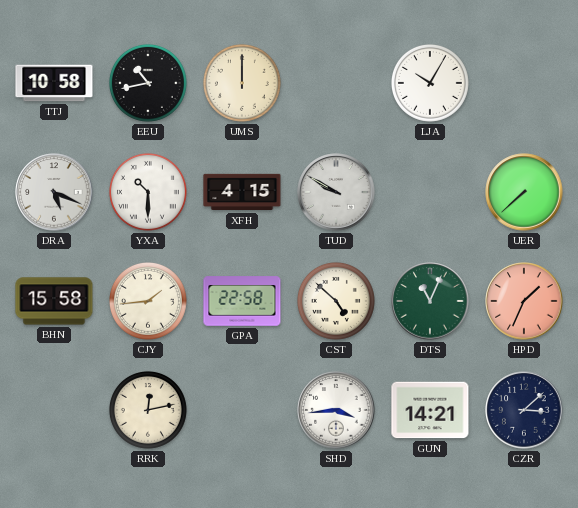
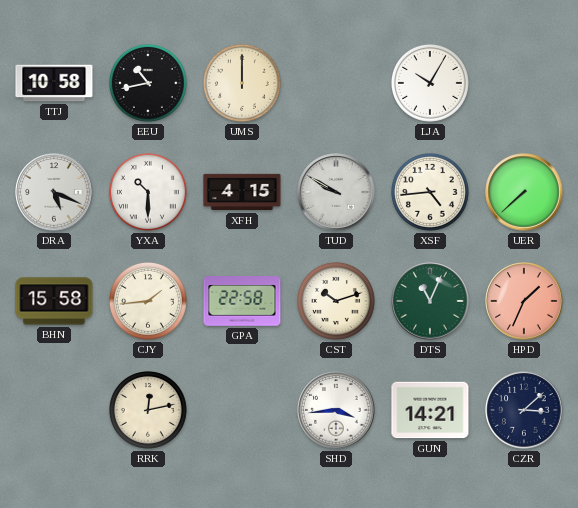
XSF: none -> 4:44 (430, 192)
CST: 4:52 -> 10:12 (336, 301)
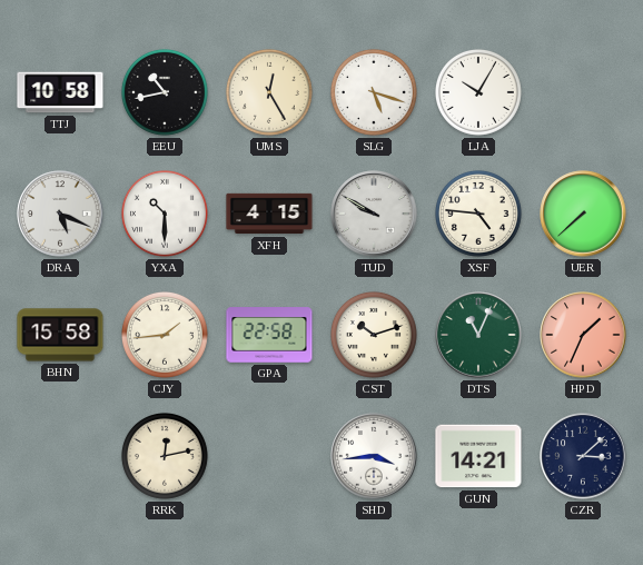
UMS: 12:00 -> 12:25 (269, 92)
SLG: none -> 5:18 (374, 92)
XSF: 4:44 -> 4:46 (478, 214)
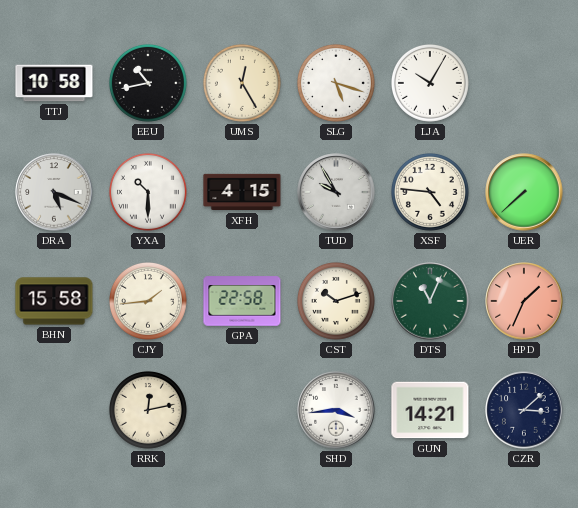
TUD: 9:50 -> 9:55 (336, 192)
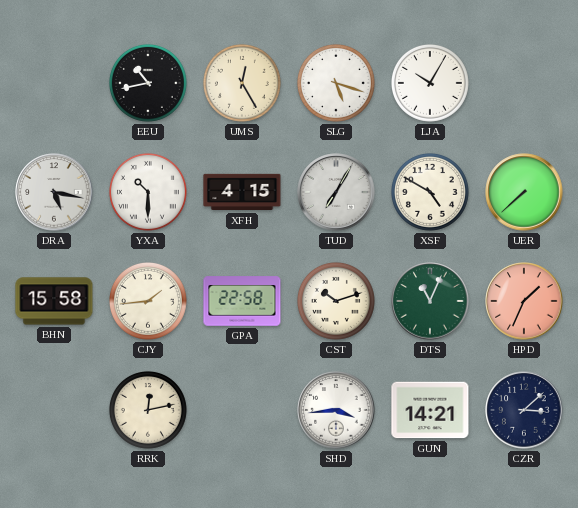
TTJ: 10:58 -> none (54, 83)
DRA: 5:19 -> 5:17 (54, 192)
TUD: 9:55 -> 7:05 (336, 192)
XSF: 4:46 -> 4:50 (430, 192)
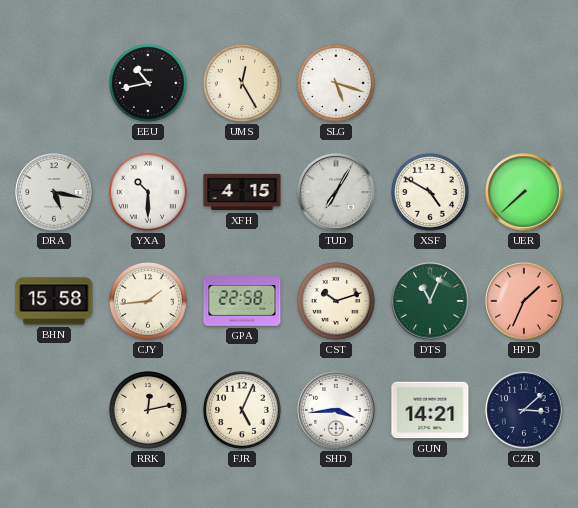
LJA: 10:05 -> none (430, 83)
FJR: none -> 5:04 (242, 410)
